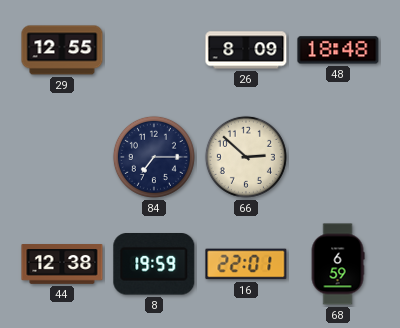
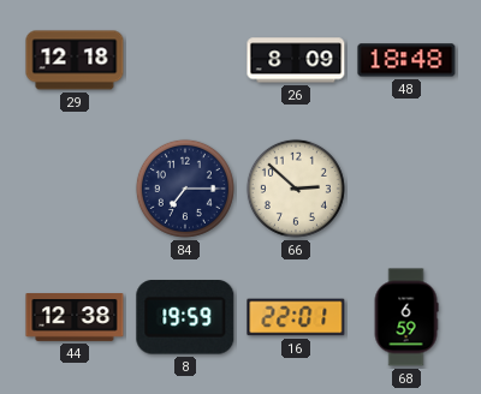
29: 12:55 -> 12:18 (75, 60)
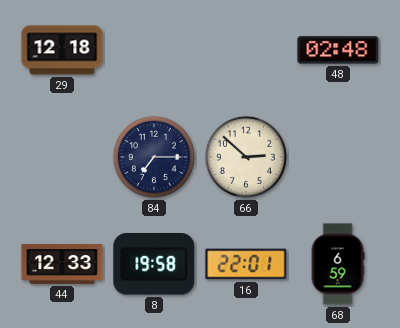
26: 8:09 -> none (296, 60)
48: 18:48 -> 02:48 (338, 50)
44: 12:38 -> 12:33 (62, 264)
8: 19:59 -> 19:58 (154, 265)
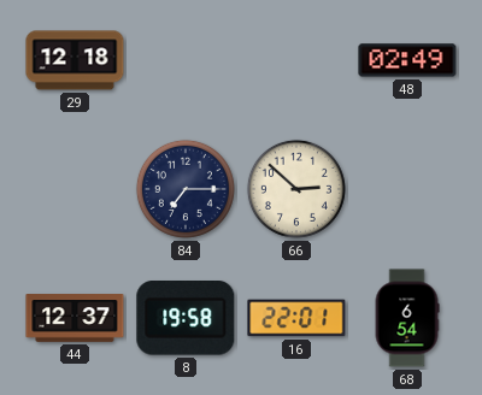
48: 02:48 -> 02:49 (407, 60)
44: 12:33 -> 12:37 (75, 318)
68: 6:59 -> 6:54 (407, 318)
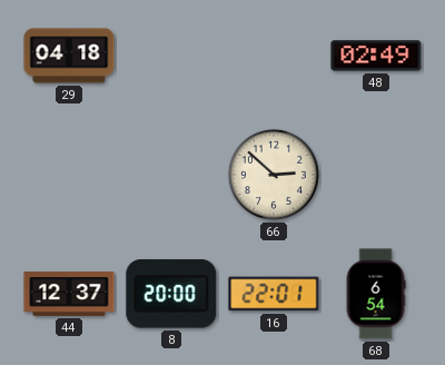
29: 12:18 -> 04:18 (69, 56)
84: 7:15 -> none (186, 189)
8: 19:58 -> 20:00 (171, 295)
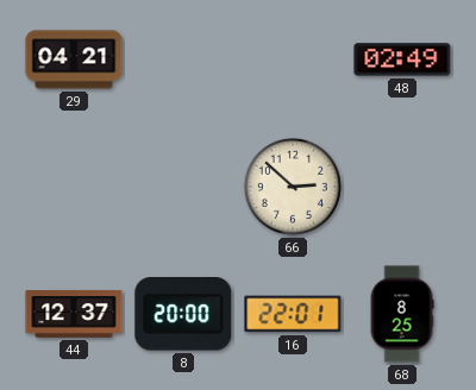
29: 04:18 -> 04:21 (74, 59)
68: 6:54 -> 8:25 (402, 314)
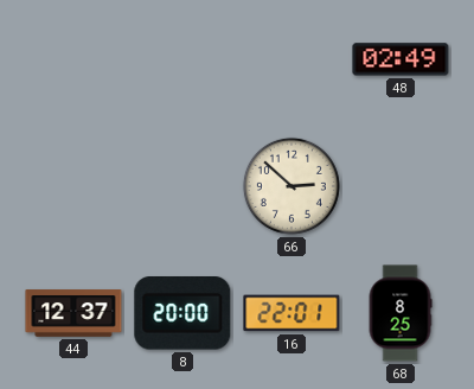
29: 04:21 -> none (74, 59)
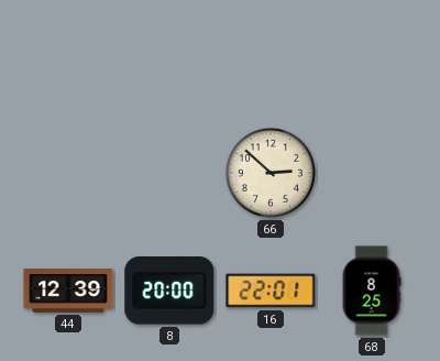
48: 02:49 -> none (401, 59)
44: 12:37 -> 12:39 (68, 291)
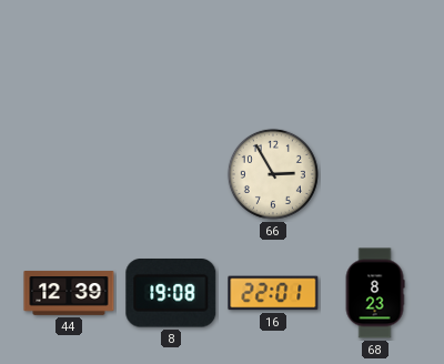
66: 2:52 -> 2:55 (273, 174)
8: 20:00 -> 19:08 (171, 294)
68: 8:25 -> 8:23 (375, 293)
